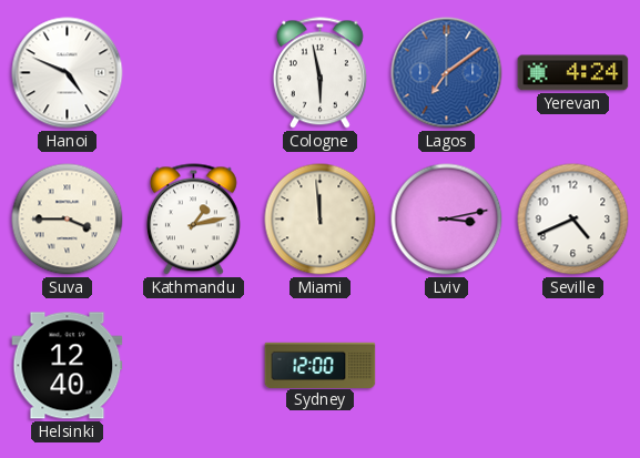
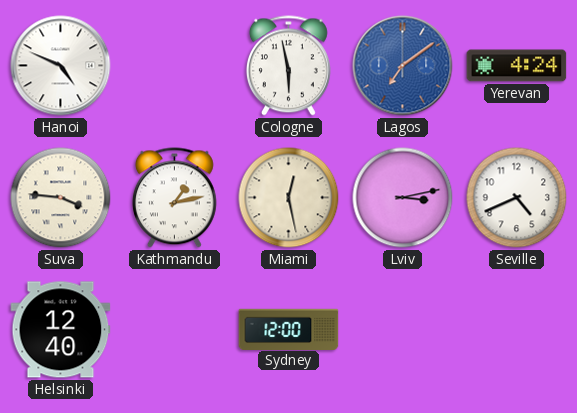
Suva: 3:45 -> 3:46 (61, 198)
Miami: 11:59 -> 12:28 (289, 198)
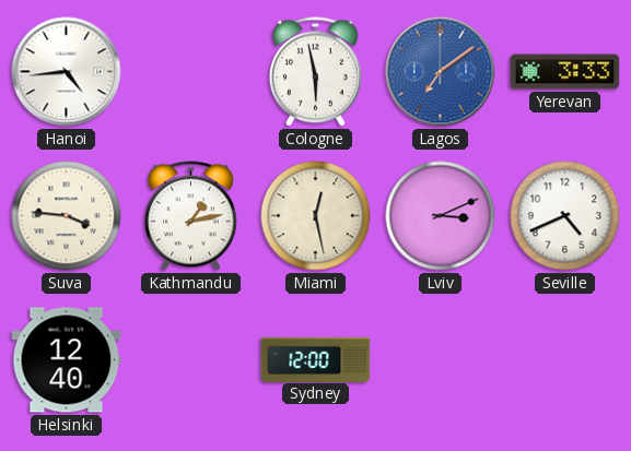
Hanoi: 4:49 -> 4:44 (67, 72)
Yerevan: 4:24 -> 3:33 (565, 72)
Lviv: 3:13 -> 3:11 (441, 216)
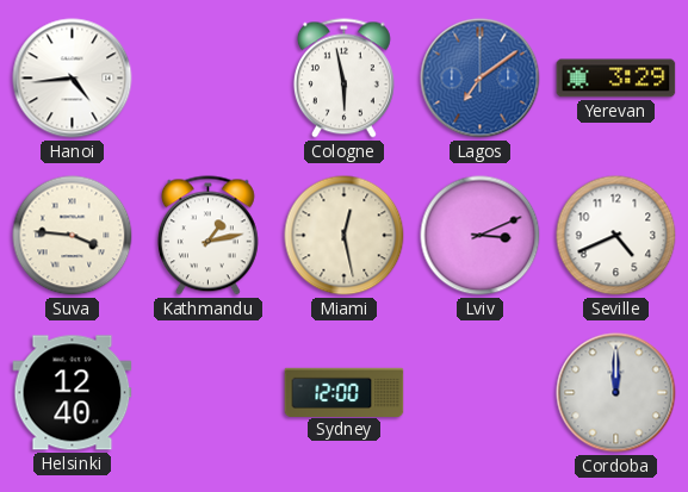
Yerevan: 3:33 -> 3:29 (616, 79)
Cordoba: none -> 12:00 (616, 393)
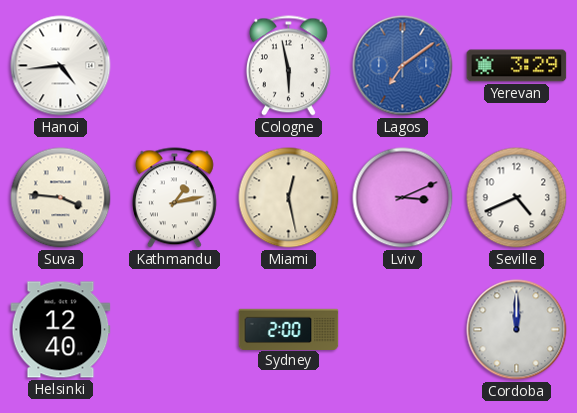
Sydney: 12:00 -> 2:00 (289, 329)
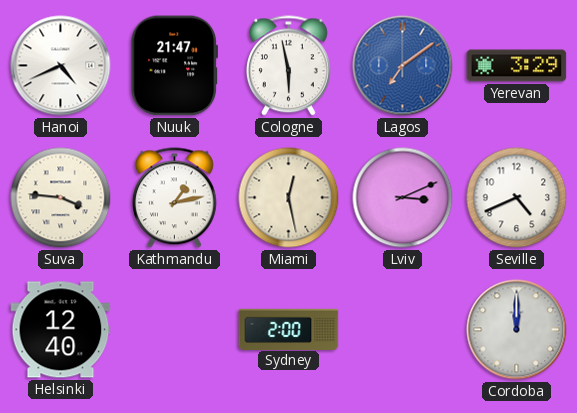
Hanoi: 4:44 -> 4:41 (61, 66)
Nuuk: none -> 21:47 (174, 66)
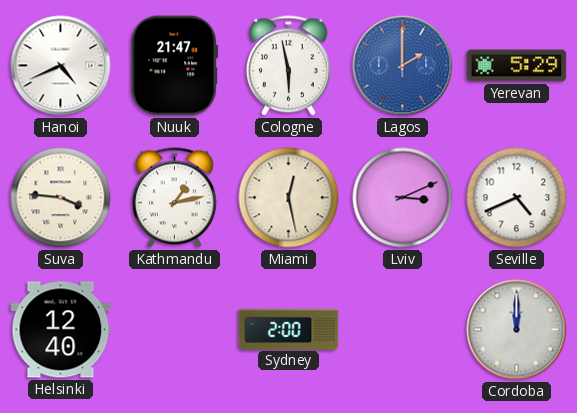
Lagos: 7:09 -> 2:00 (403, 66)
Yerevan: 3:29 -> 5:29 (517, 66)
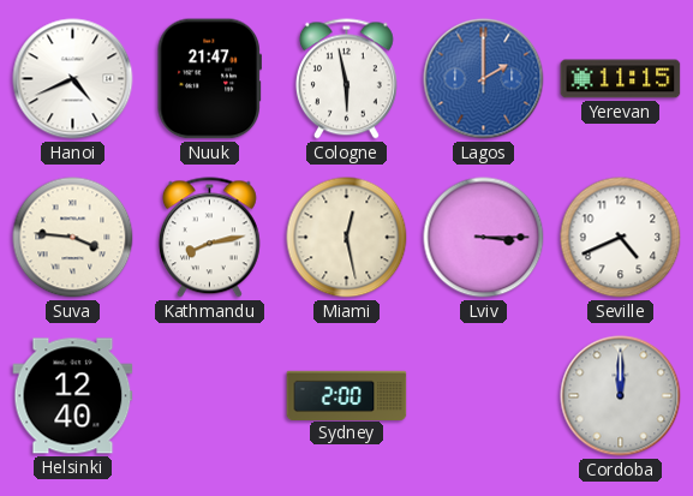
Yerevan: 5:29 -> 11:15 (621, 79)
Kathmandu: 1:13 -> 8:13 (209, 238)
Lviv: 3:11 -> 3:15 (484, 238)
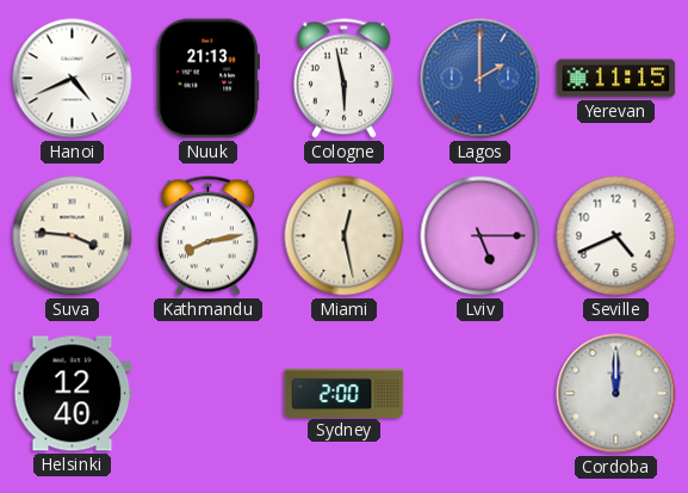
Nuuk: 21:47 -> 21:13 (207, 79)
Lviv: 3:15 -> 5:15 (481, 236)
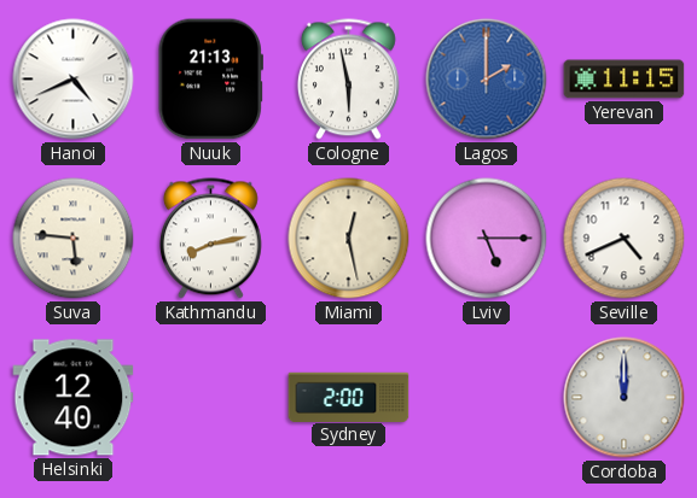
Suva: 3:46 -> 5:46 (74, 239)
